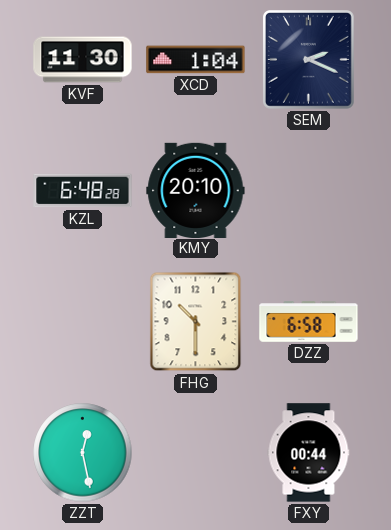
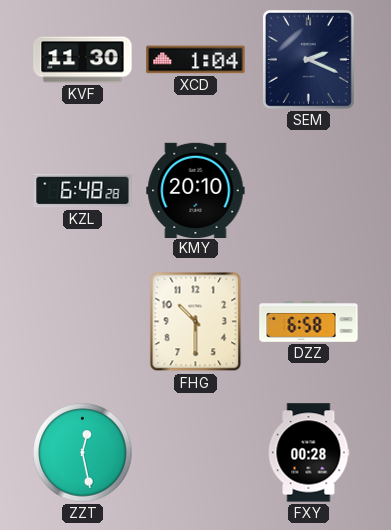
FXY: 00:44 -> 00:28 (309, 453)
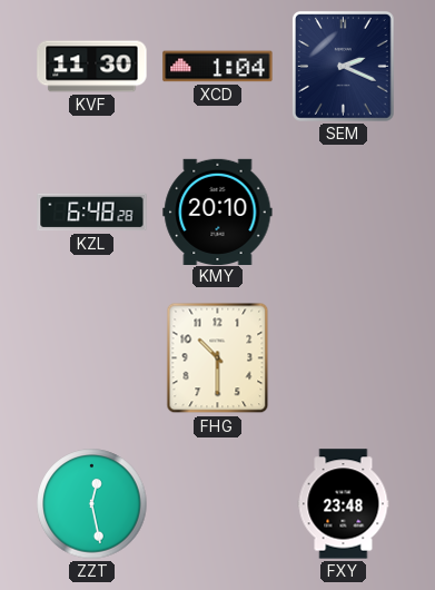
DZZ: 6:58 -> none (309, 322)
FXY: 00:28 -> 23:48 (344, 504)
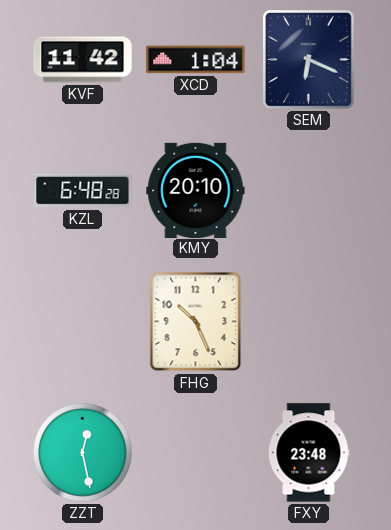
KVF: 11:30 -> 11:42 (83, 60)
SEM: 2:19 -> 6:19 (308, 60)
FHG: 10:30 -> 10:26 (196, 322)
